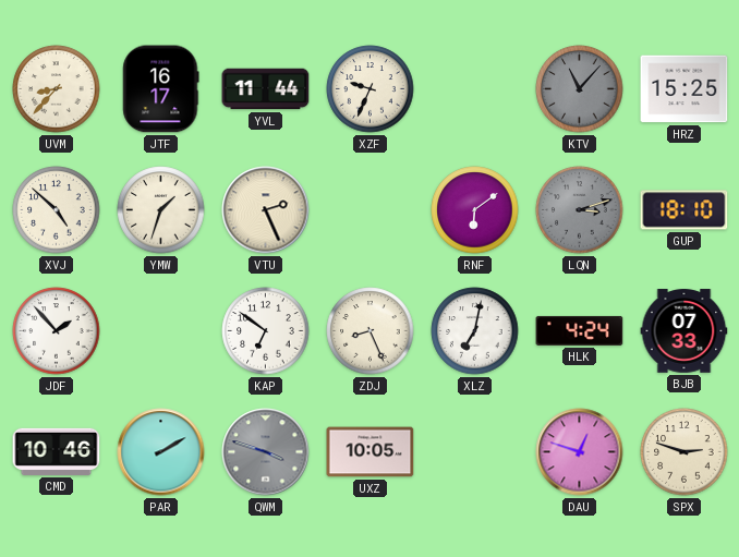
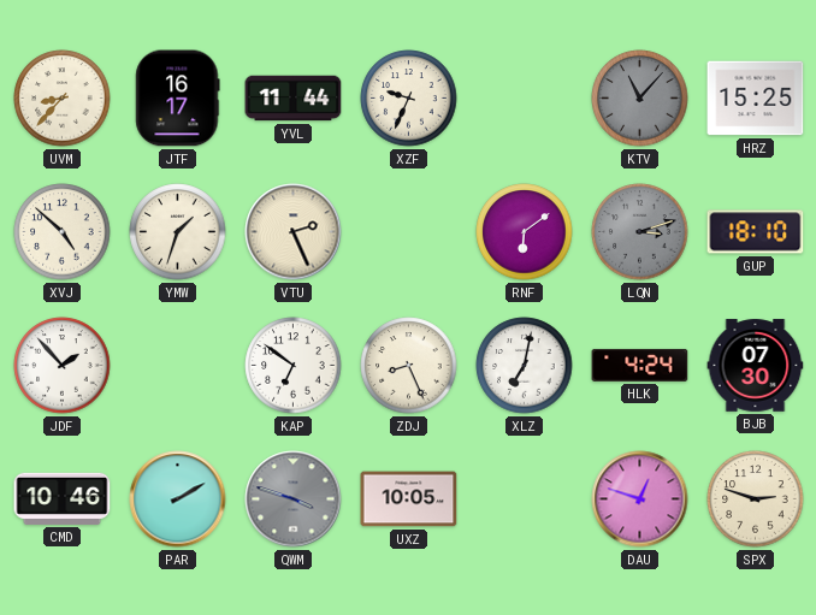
BJB: 07:33 -> 07:30 (756, 366)
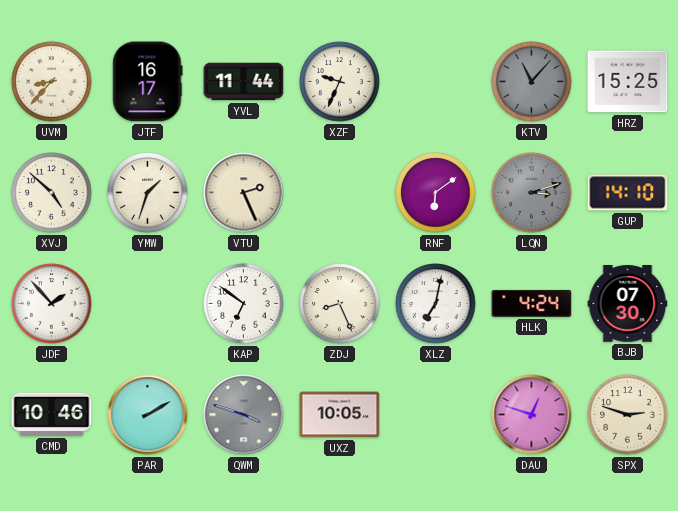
GUP: 18:10 -> 14:10 (628, 193)
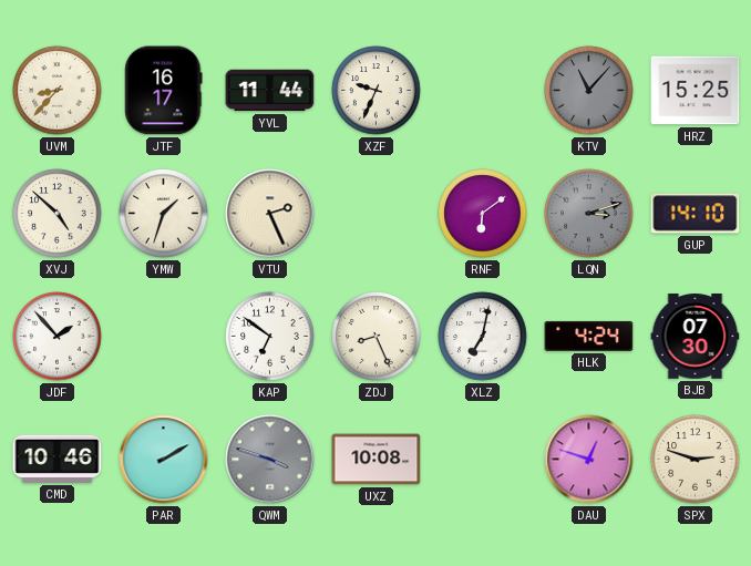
UXZ: 10:05 -> 10:08 (377, 460)
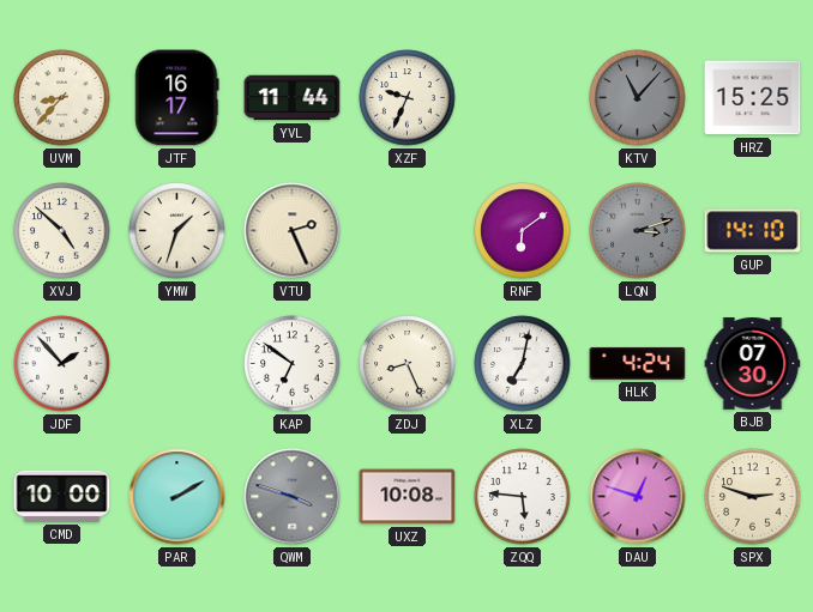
CMD: 10:46 -> 10:00 (62, 496)
ZQQ: none -> 5:46 (523, 497)
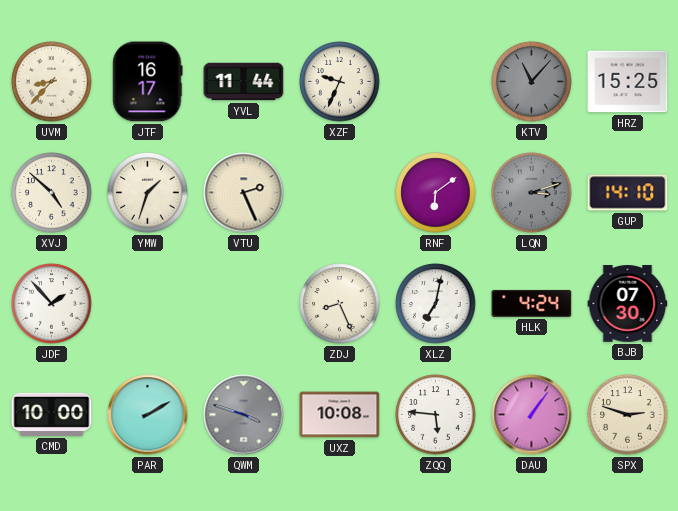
KAP: 6:51 -> none (293, 364)
DAU: 12:48 -> 1:06 (532, 415)
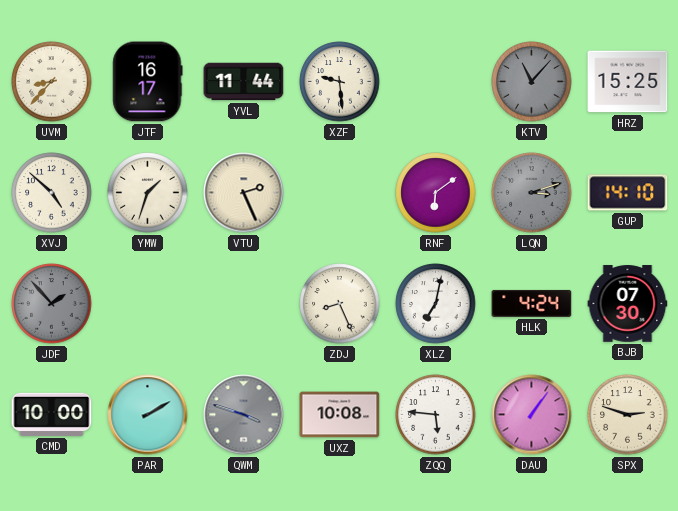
XZF: 9:34 -> 9:29 (340, 82)
JDF dial: white -> grey (52, 304)
